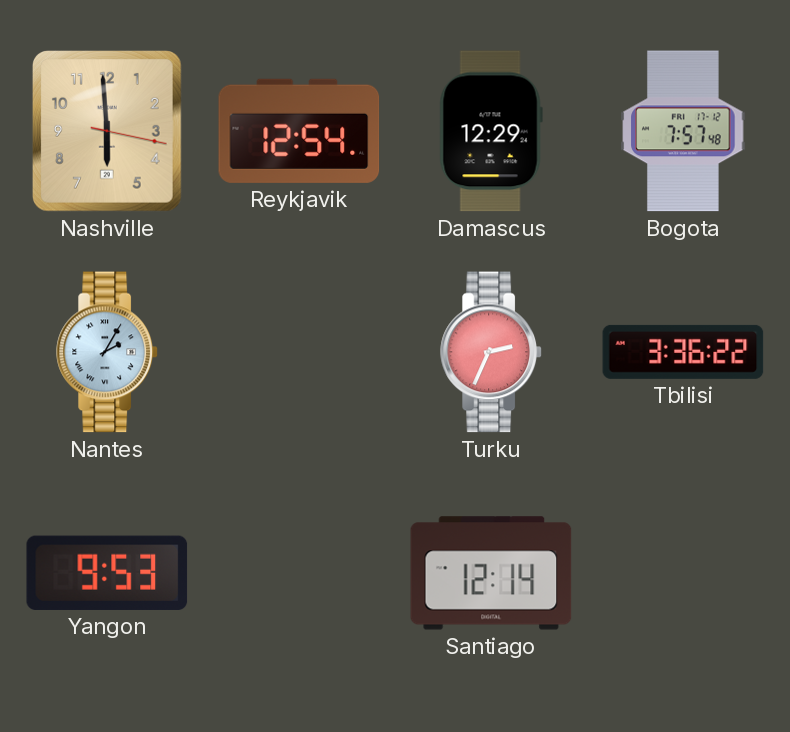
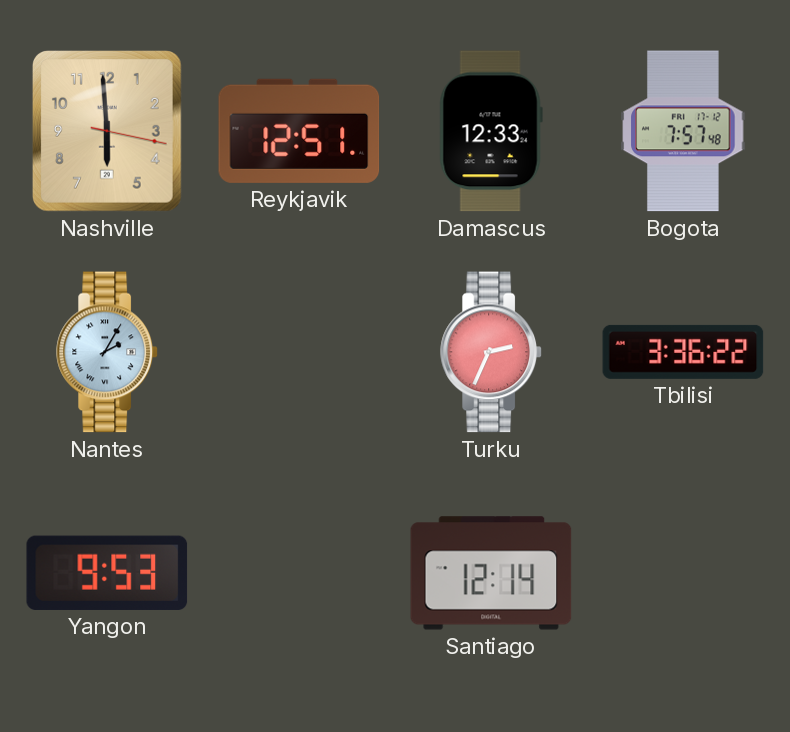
Reykjavik: 12:54 -> 12:51 (299, 131)
Damascus: 12:29 -> 12:33 (491, 131)
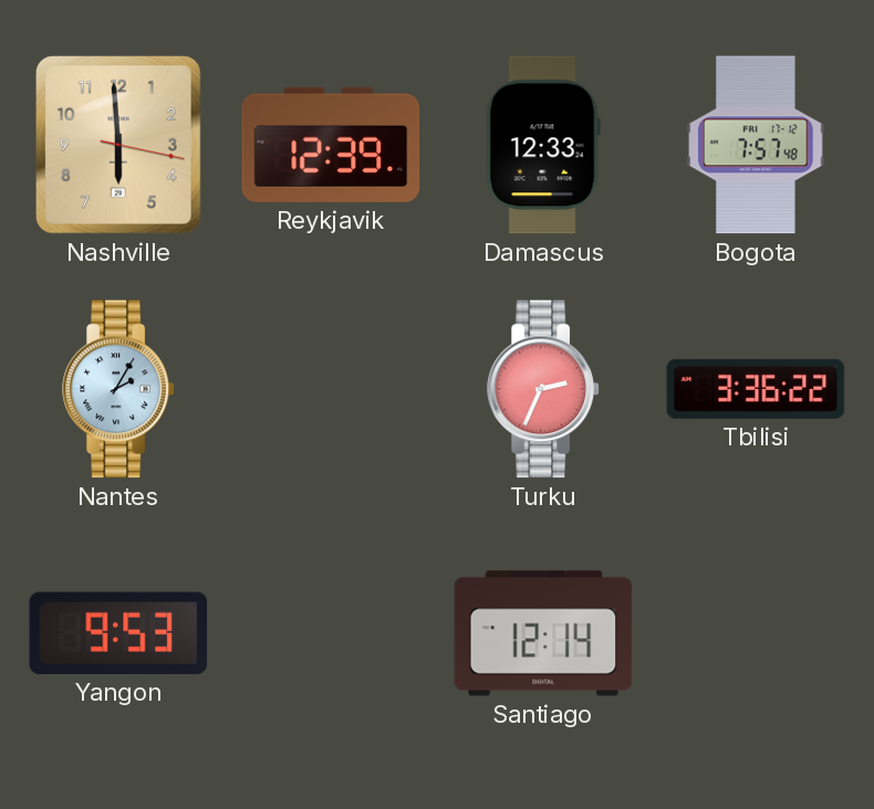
Reykjavik: 12:51 -> 12:39 (331, 145)
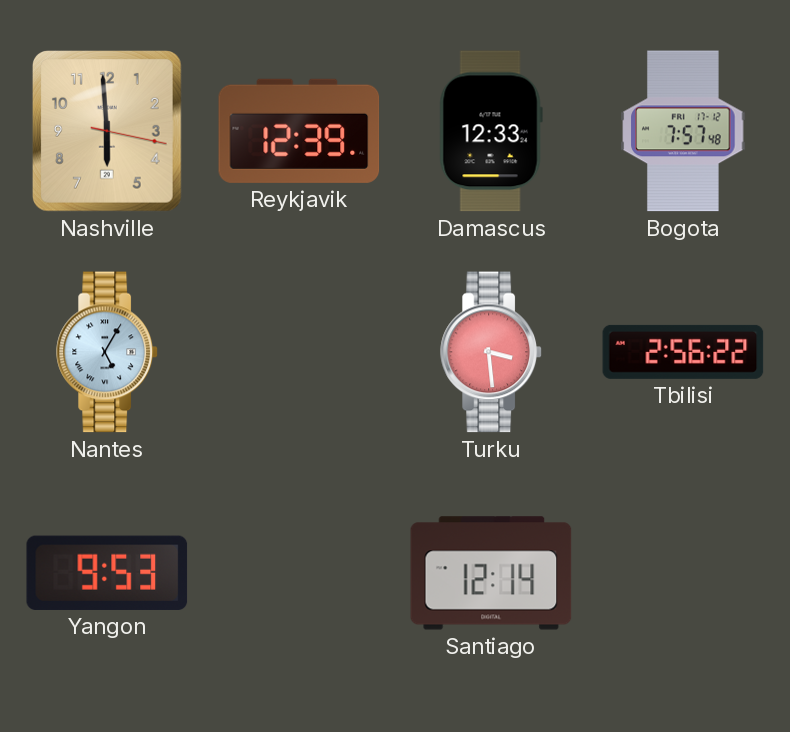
Nantes: 2:05 -> 5:05 (107, 352)
Turku: 2:34 -> 3:29 (491, 352)
Tbilisi: 3:36 -> 2:56 (683, 352)
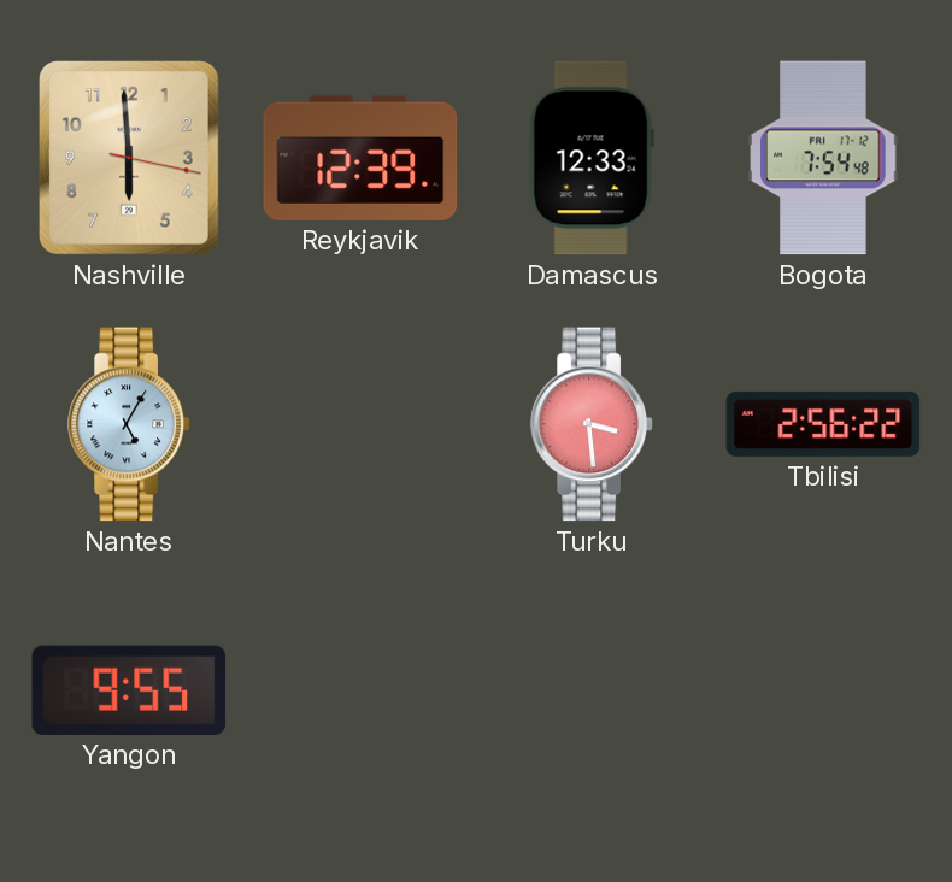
Bogota: 7:57 -> 7:54 (823, 158)
Yangon: 9:53 -> 9:55 (129, 690)
Santiago: 12:14 -> none (491, 573)
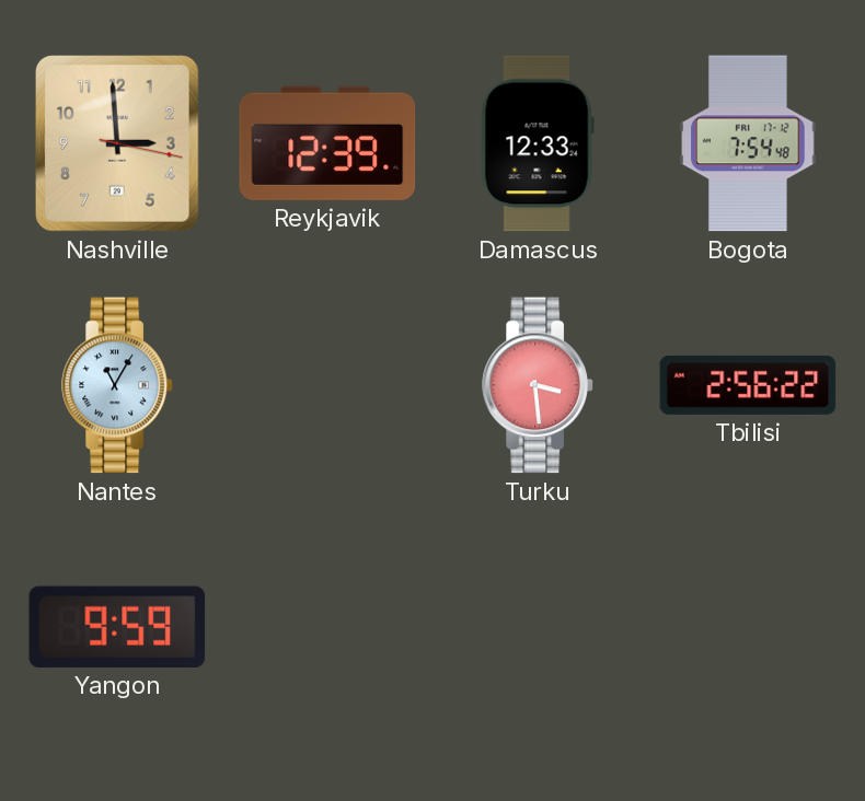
Nashville: 5:59 -> 2:59 (117, 144)
Nantes: 5:05 -> 11:05 (117, 385)
Yangon: 9:55 -> 9:59 (117, 627)
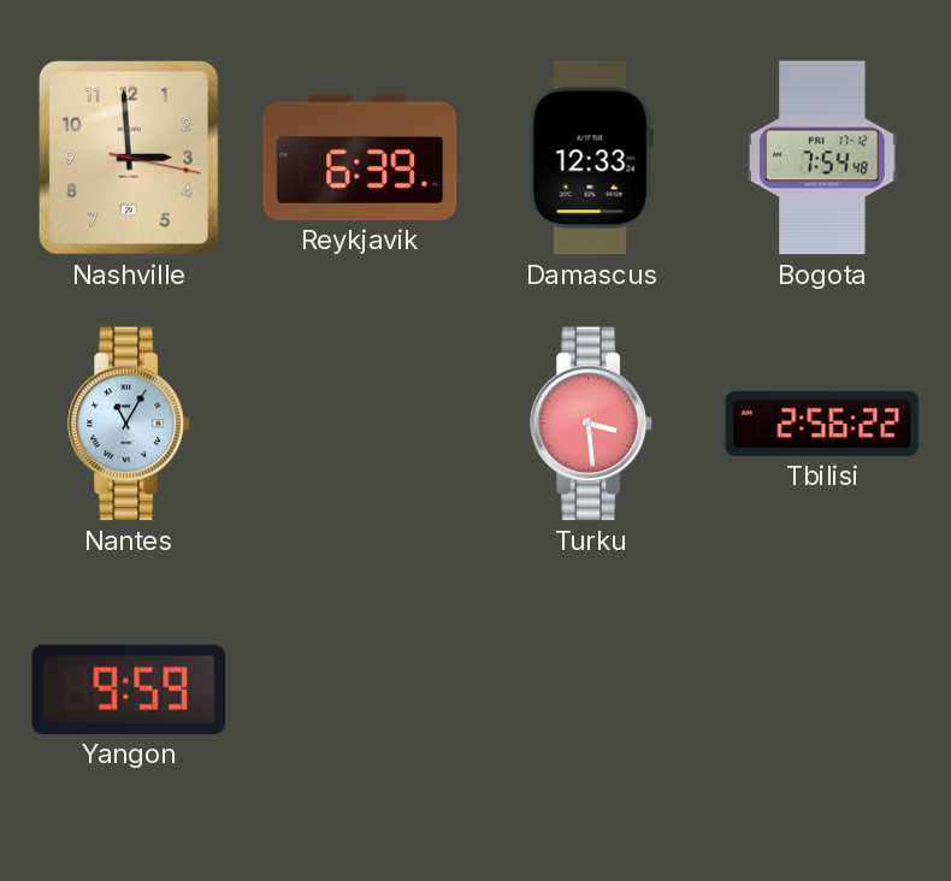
Reykjavik: 12:39 -> 6:39 (360, 158)
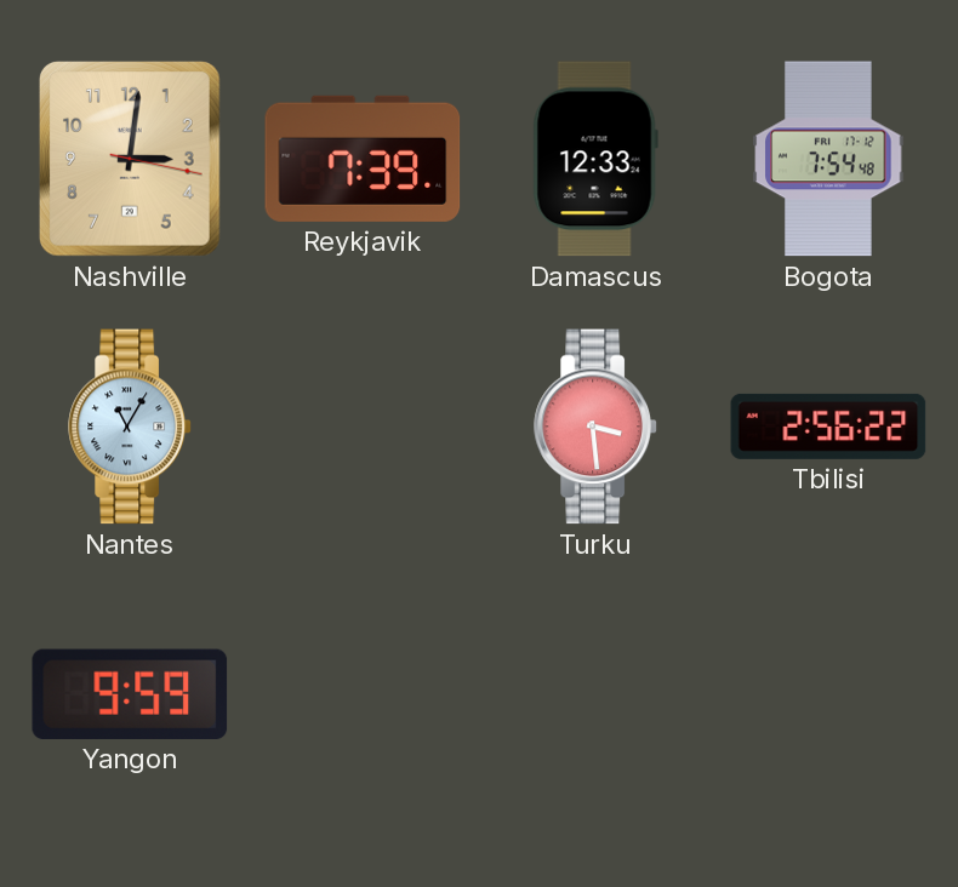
Nashville: 2:59 -> 3:01 (130, 160)
Reykjavik: 6:39 -> 7:39 (363, 159)
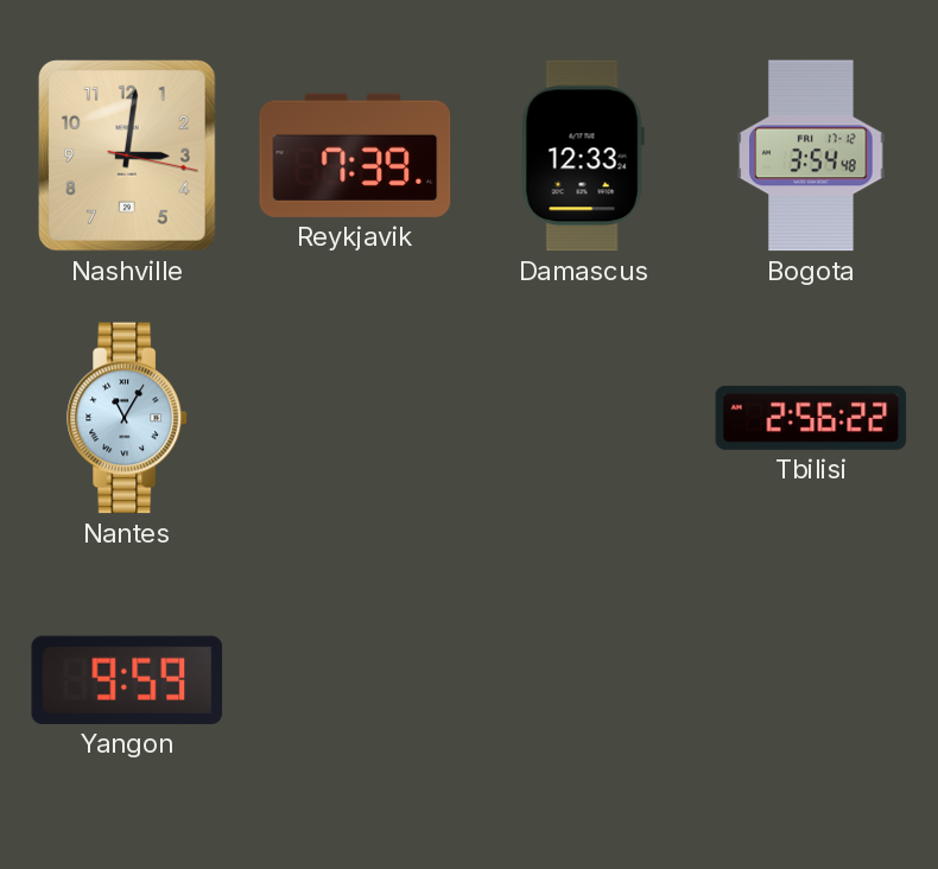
Bogota: 7:54 -> 3:54 (811, 156)
Turku: 3:29 -> none (595, 427)
